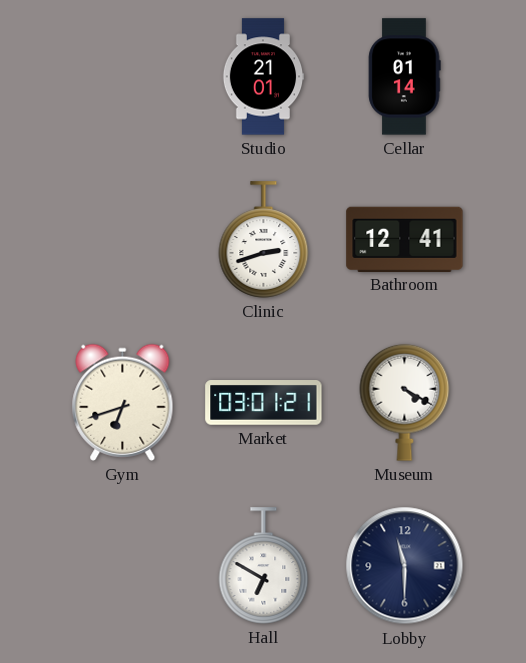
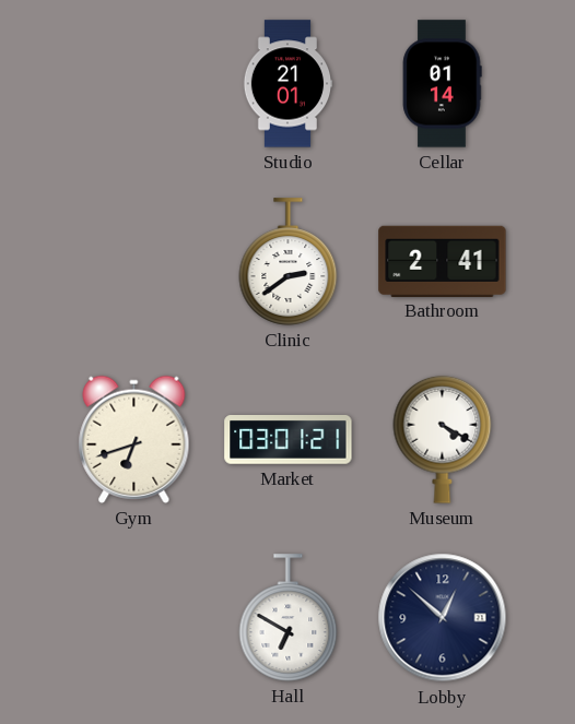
Clinic: 2:42 -> 2:39 (289, 262)
Bathroom: 12:41 -> 2:41 (443, 261)
Lobby: 11:30 -> 12:52 (443, 618)
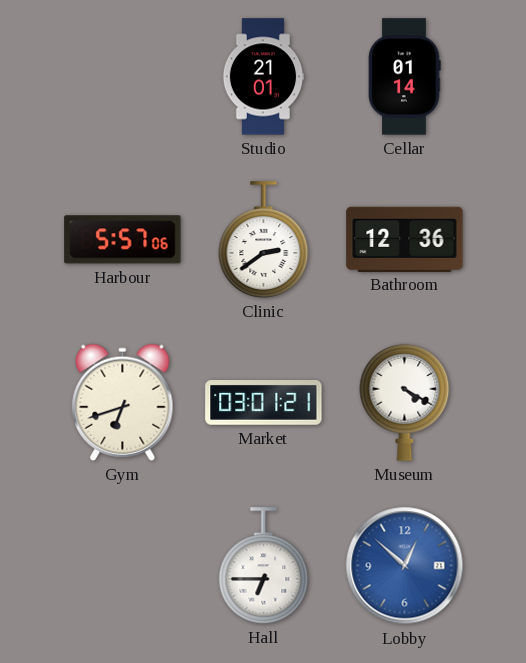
Harbour: none -> 5:57 (123, 240)
Bathroom: 2:41 -> 12:36 (405, 239)
Hall: 6:50 -> 6:45 (264, 566)
Lobby dial: navy -> blue (405, 566)
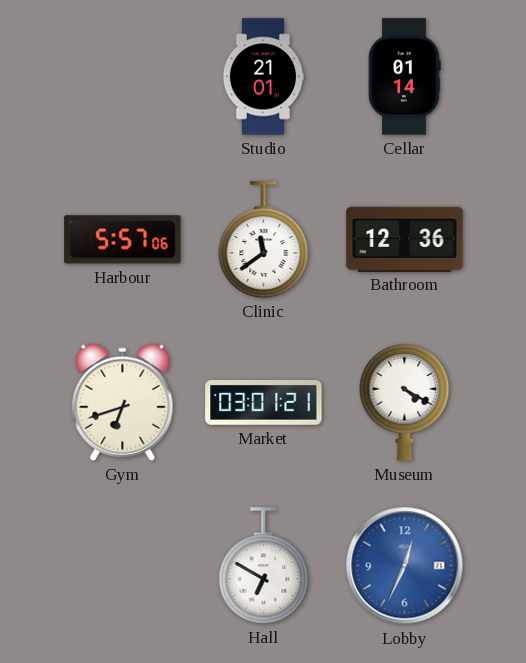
Clinic: 2:39 -> 11:39 (264, 240)
Hall: 6:45 -> 6:50 (264, 566)
Lobby: 12:52 -> 12:34 (405, 566)
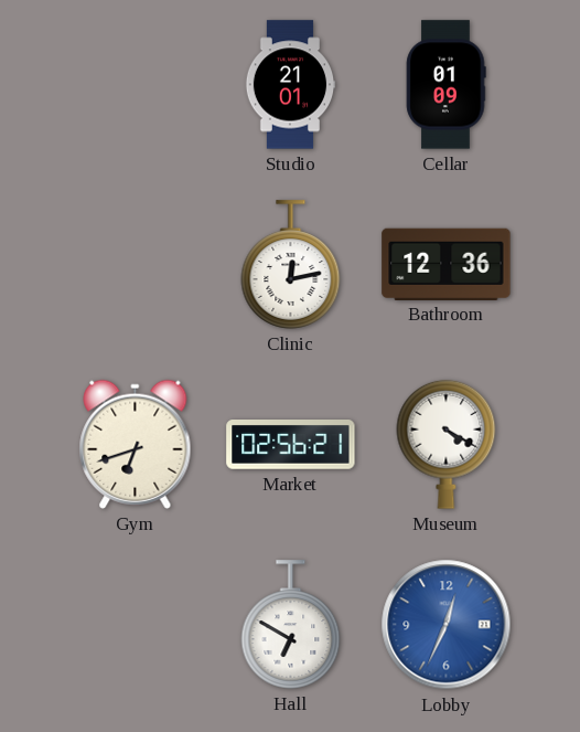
Cellar: 01:14 -> 01:09 (445, 85)
Harbour: 5:57 -> none (123, 240)
Clinic: 11:39 -> 12:13 (291, 265)
Market: 03:01 -> 02:56 (291, 445)
